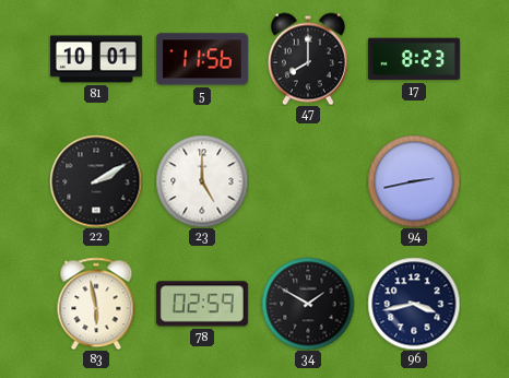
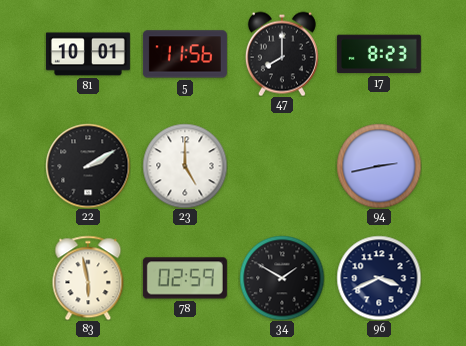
96: 3:43 -> 3:41 (379, 278)
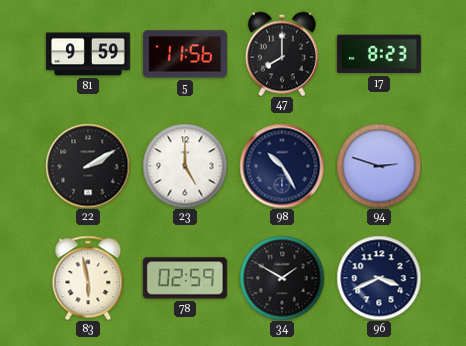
81: 10:01 -> 9:59 (88, 54)
98: none -> 10:25 (282, 166)
94: 2:43 -> 2:48 (379, 166)
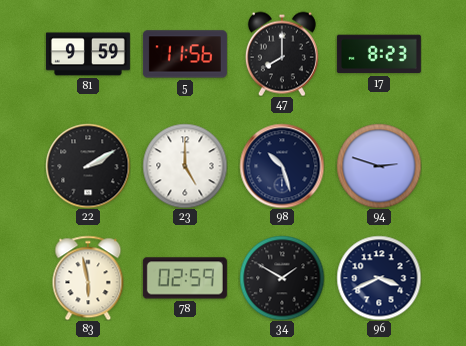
98: 10:25 -> 10:27 (282, 166)
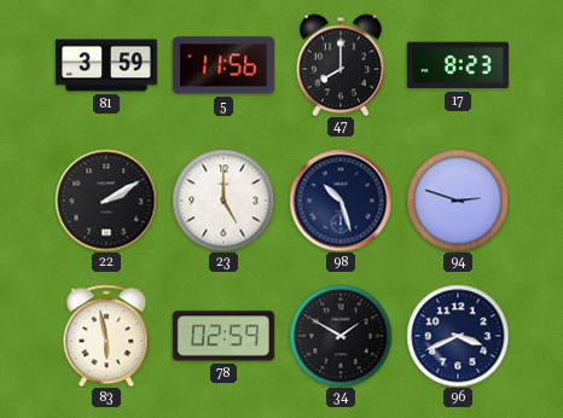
81: 9:59 -> 3:59 (106, 65)
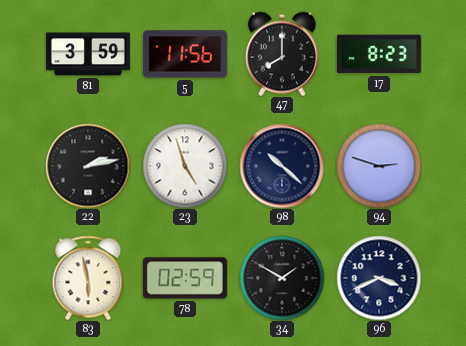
22: 2:10 -> 2:13 (88, 166)
23: 5:00 -> 4:57 (185, 166)
98: 10:27 -> 10:22 (282, 166)
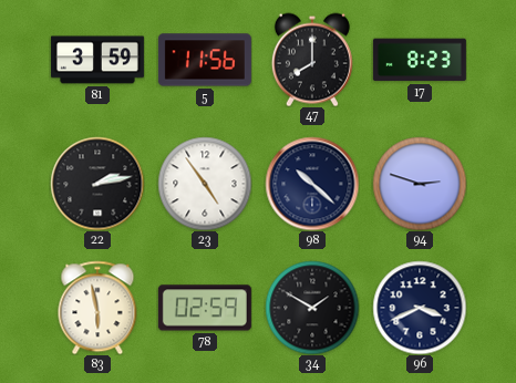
23: 4:57 -> 4:54 (205, 184)
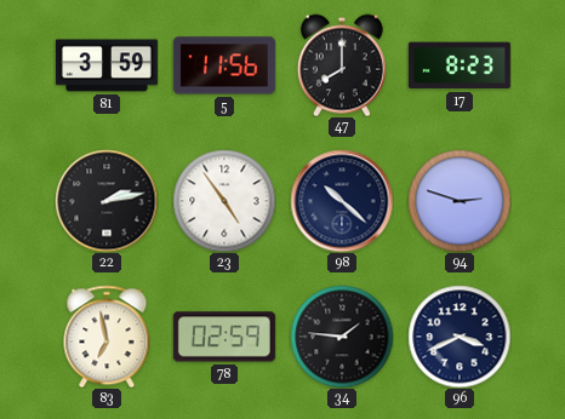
83: 5:58 -> 6:58 (107, 337)
34: 1:50 -> 1:46 (342, 337)
